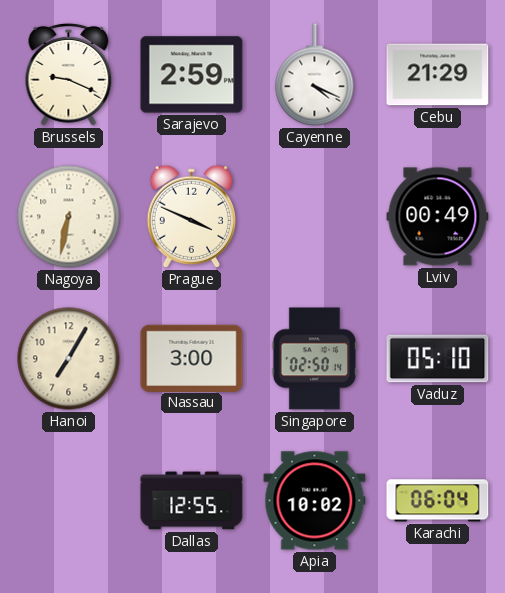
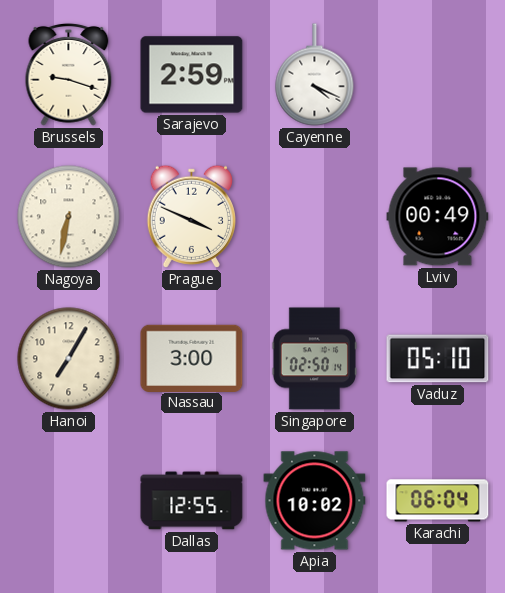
Brussels: 9:19 -> 9:18 (69, 74)
Cebu: 21:29 -> none (438, 75)
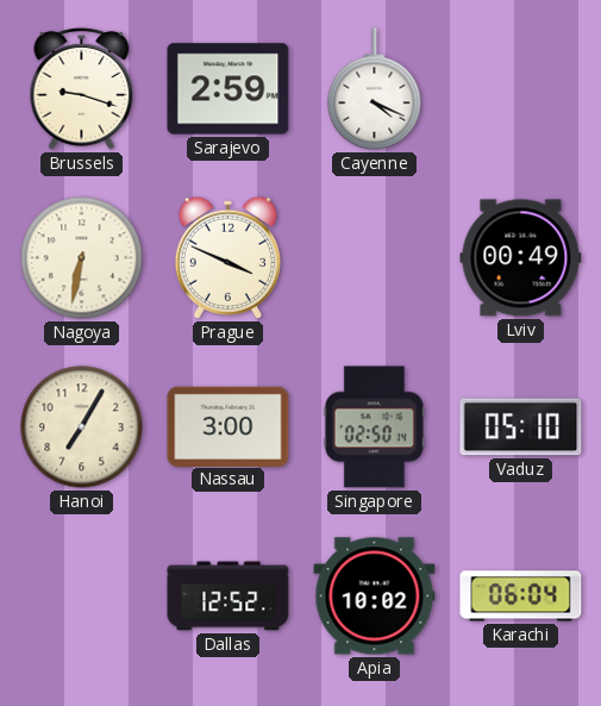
Dallas: 12:55 -> 12:52 (228, 596)
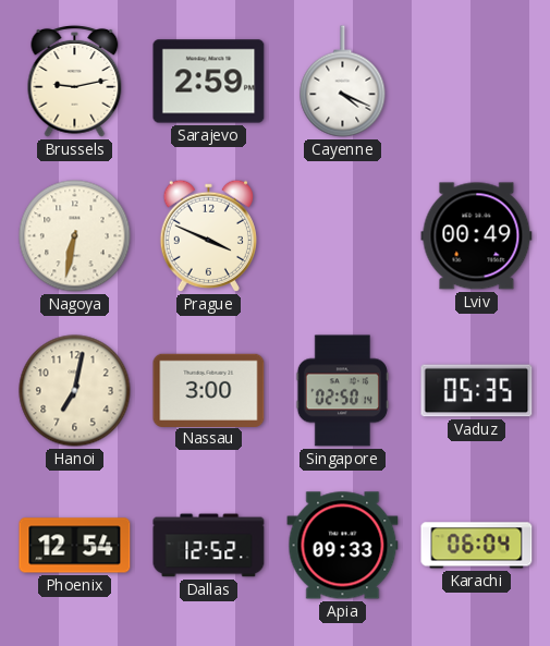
Brussels: 9:18 -> 9:13 (75, 81)
Hanoi: 7:05 -> 7:02 (75, 391)
Vaduz: 05:10 -> 05:35 (477, 391)
Phoenix: none -> 12:54 (75, 546)
Apia: 10:02 -> 09:33 (343, 546)
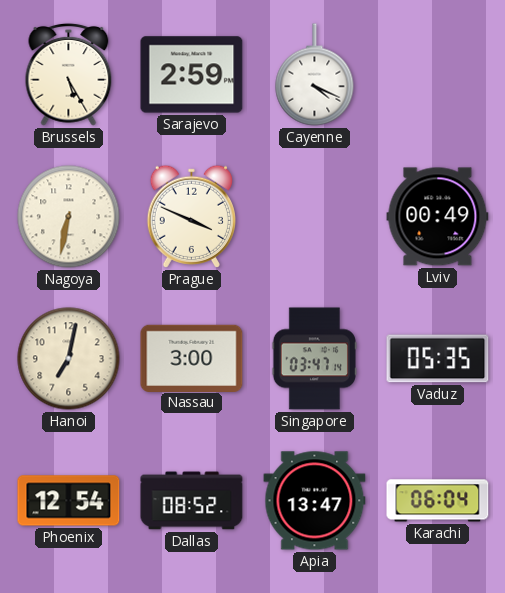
Brussels: 9:13 -> 5:25 (69, 74)
Singapore: 02:50 -> 03:47 (314, 359)
Dallas: 12:52 -> 08:52 (192, 501)
Apia: 09:33 -> 13:47 (315, 501)
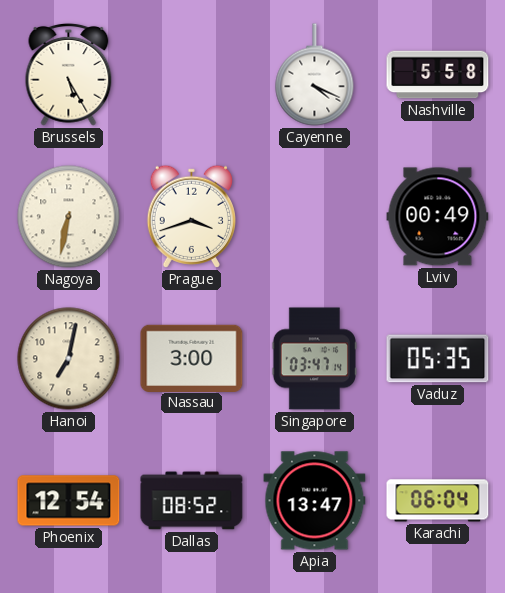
Sarajevo: 2:59 -> none (192, 75)
Nashville: none -> 5:58 (438, 75)
Prague: 3:49 -> 3:42 (191, 216)
